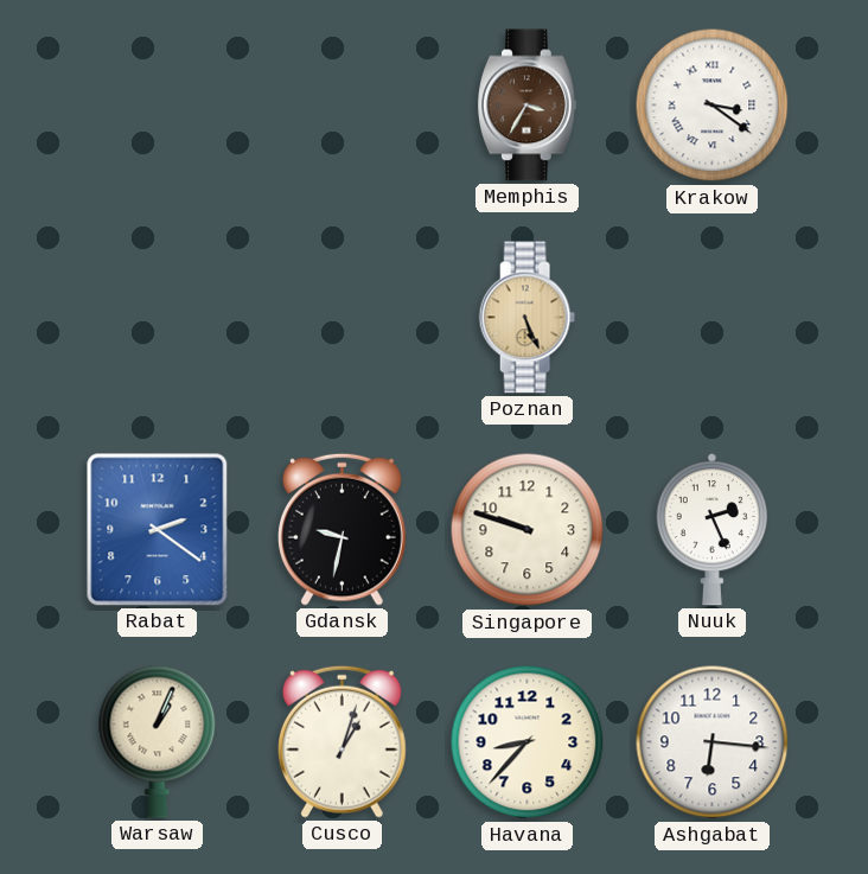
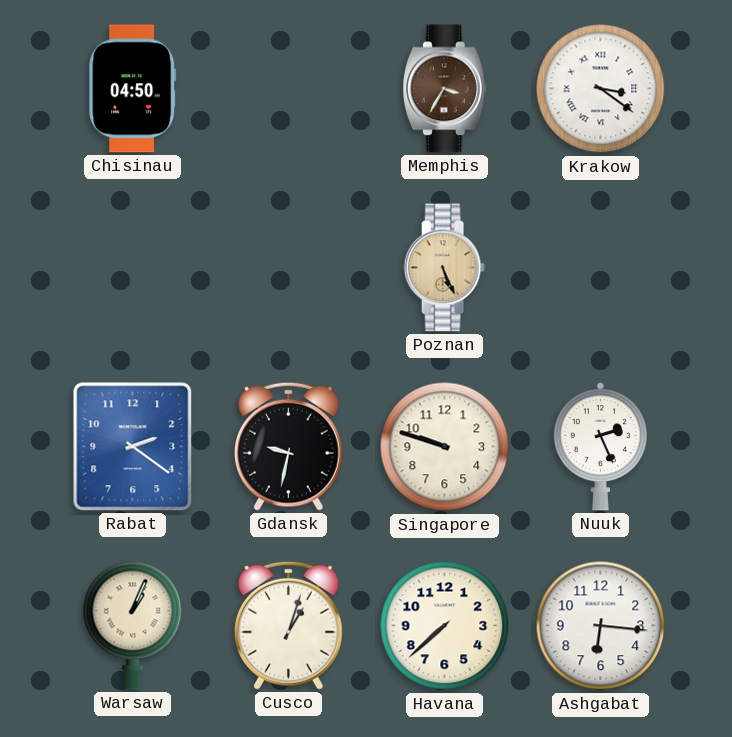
Chisinau: none -> 04:50 (133, 89)
Havana: 8:37 -> 7:38 (445, 626)
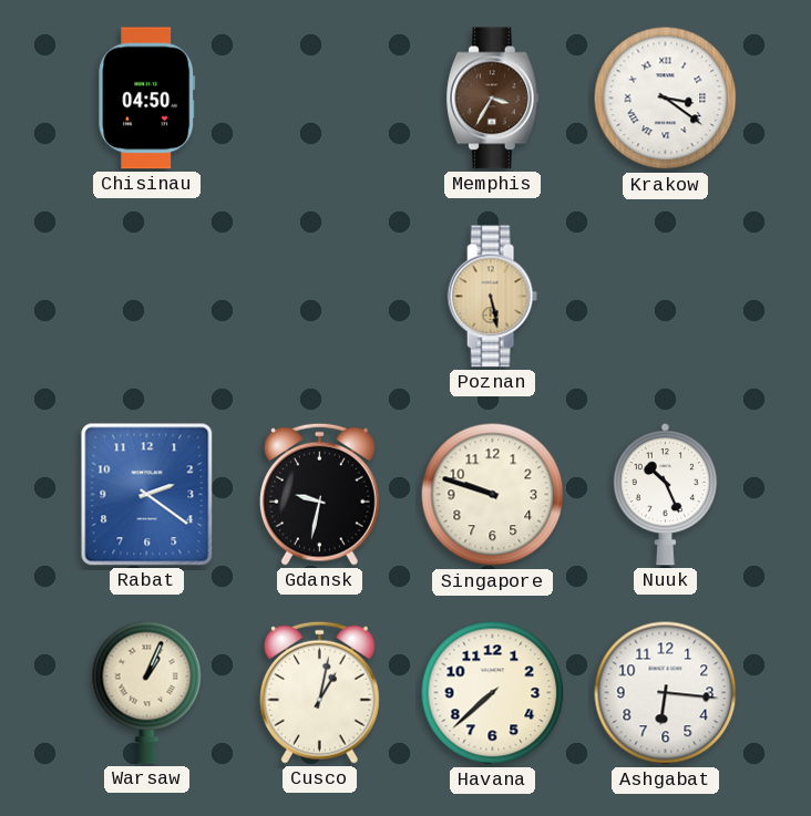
Poznan: 5:26 -> 5:28 (492, 297)
Nuuk: 2:26 -> 10:26 (665, 495)
Cusco: 1:03 -> 1:02 (319, 692)
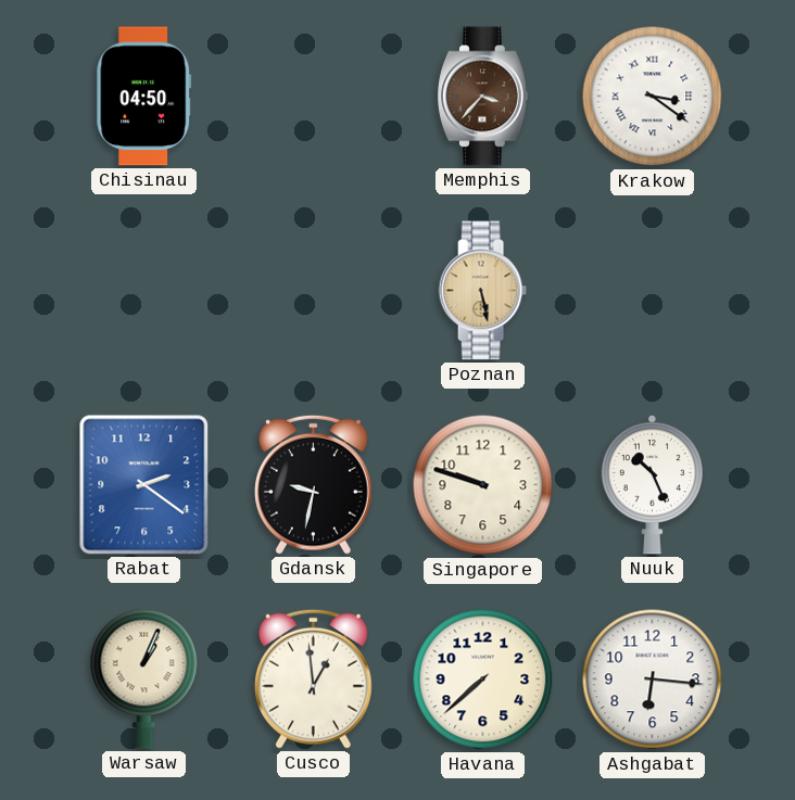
Memphis: 3:35 -> 3:37 (482, 97)
Cusco: 1:02 -> 12:59 (313, 678)
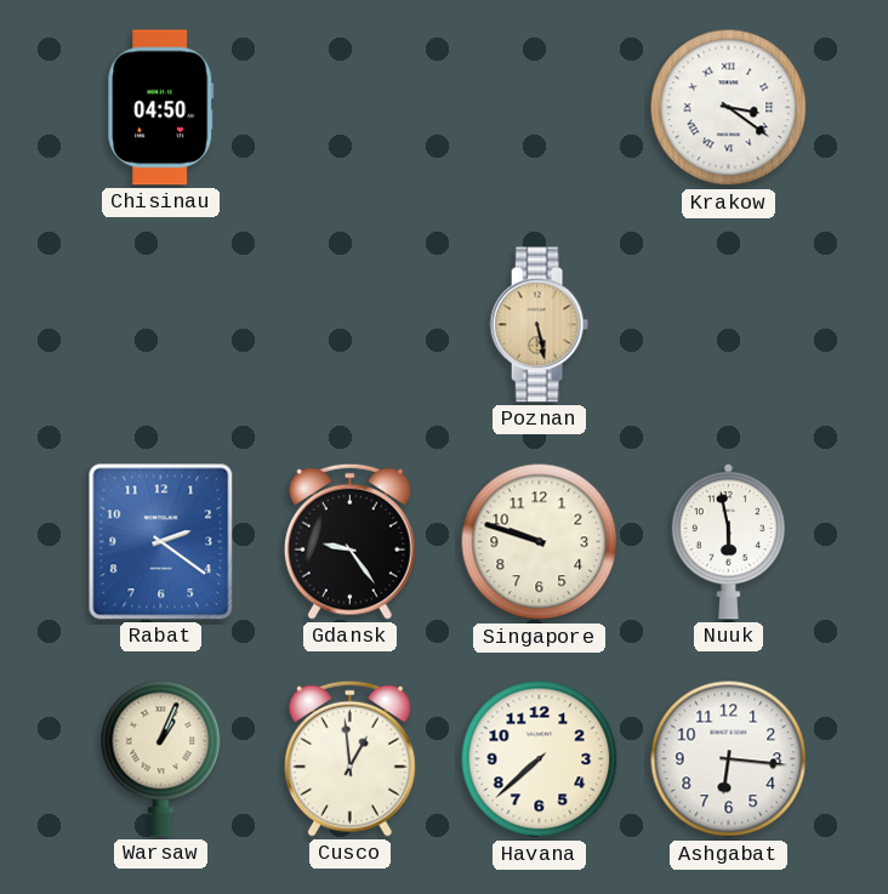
Memphis: 3:37 -> none (482, 97)
Gdansk: 9:32 -> 9:24 (349, 541)
Nuuk: 10:26 -> 5:58 (728, 542)
